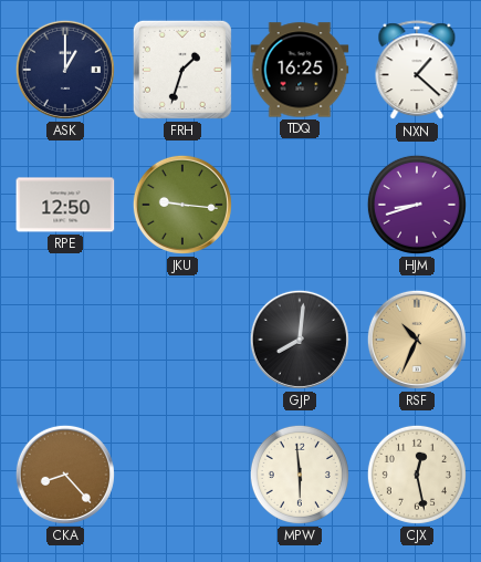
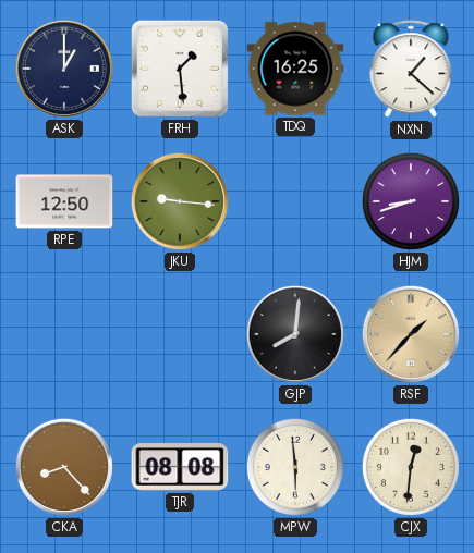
FRH: 1:33 -> 1:29 (180, 69)
RSF: 10:34 -> 1:37 (411, 334)
TJR: none -> 08:08 (180, 467)
CJX: 12:28 -> 12:31 (411, 467)
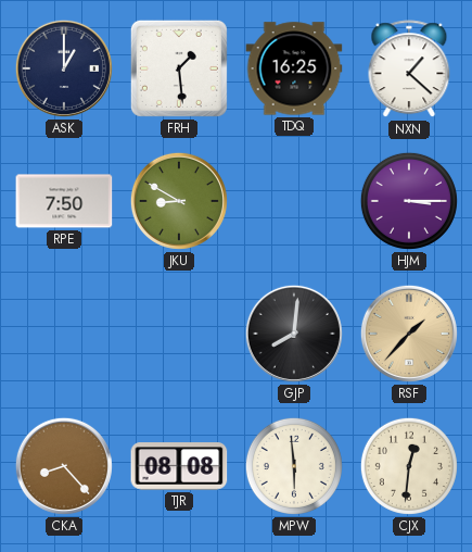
RPE: 12:50 -> 7:50 (64, 201)
JKU: 9:16 -> 8:50 (179, 201)
HJM: 8:42 -> 3:15 (409, 201)
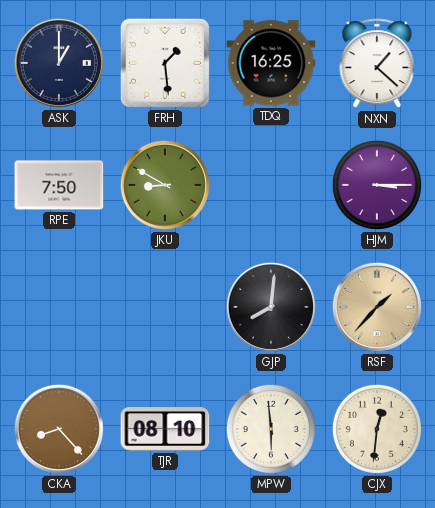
TJR: 08:08 -> 08:10 (165, 429)
